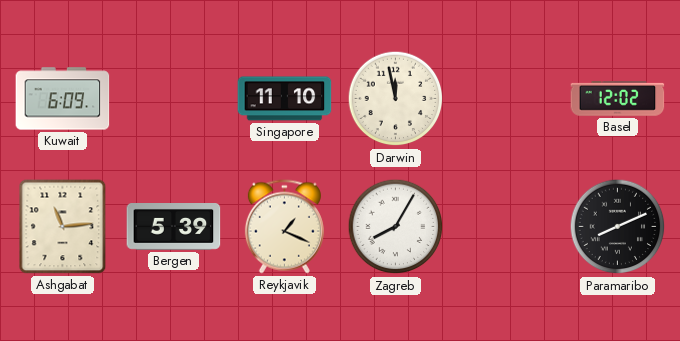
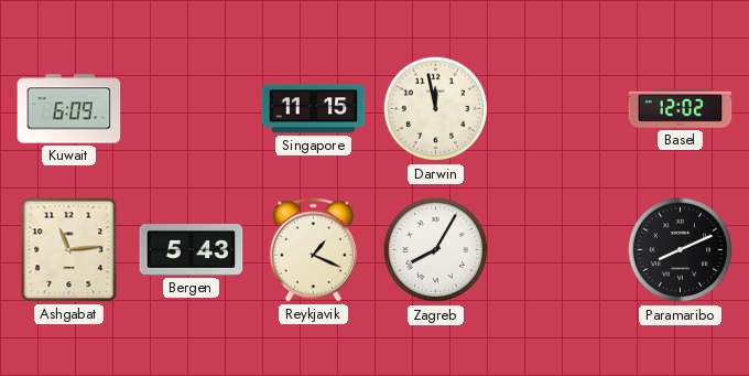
Singapore: 11:10 -> 11:15 (314, 109)
Bergen: 5:39 -> 5:43 (192, 250)
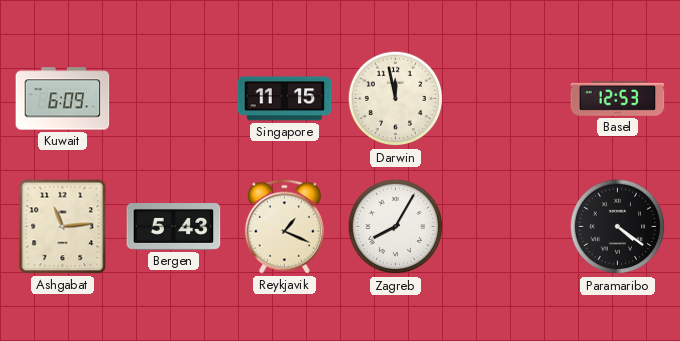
Basel: 12:02 -> 12:53 (618, 99)
Paramaribo: 8:11 -> 4:21 (618, 227)
